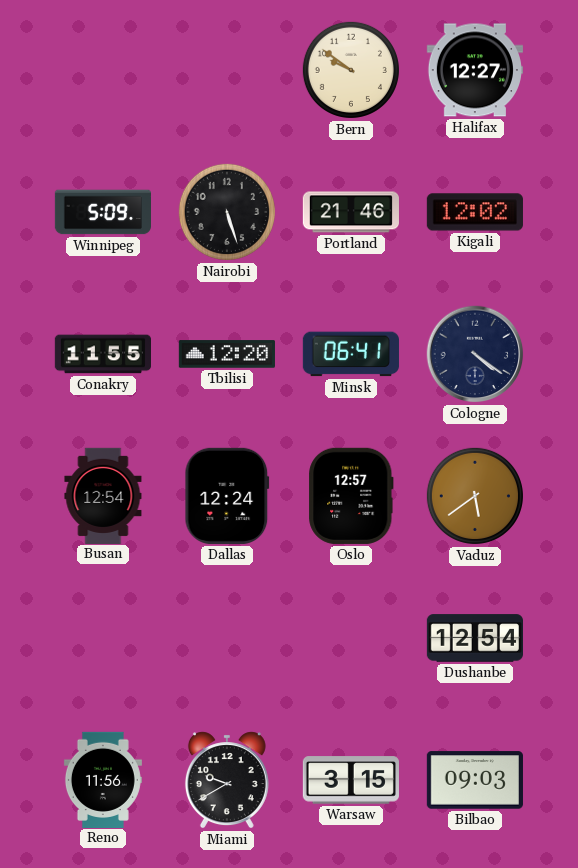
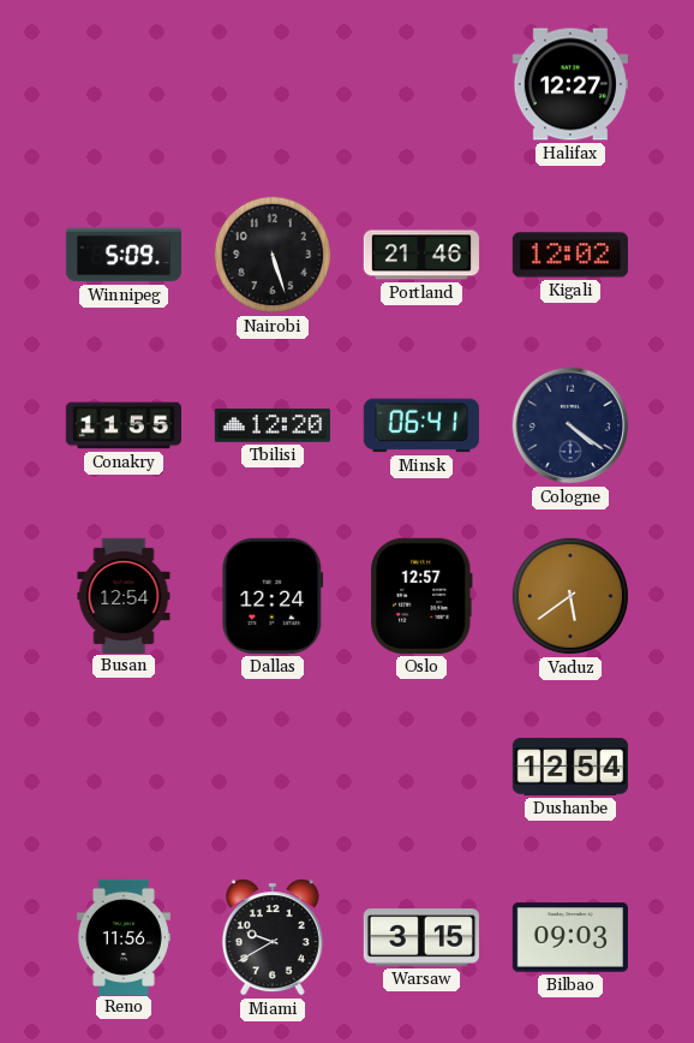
Bern: 9:51 -> none (351, 70)
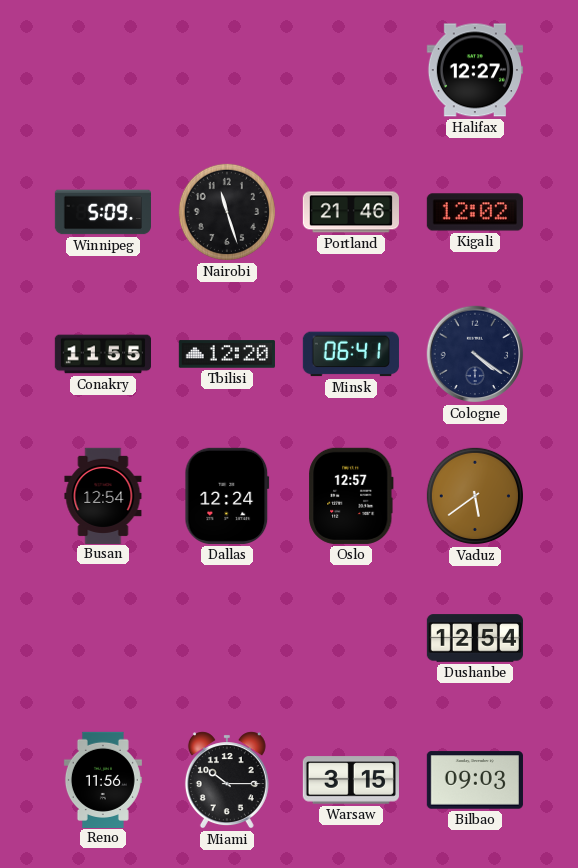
Nairobi: 5:27 -> 11:27 (227, 212)
Miami: 9:40 -> 10:15 (227, 780)
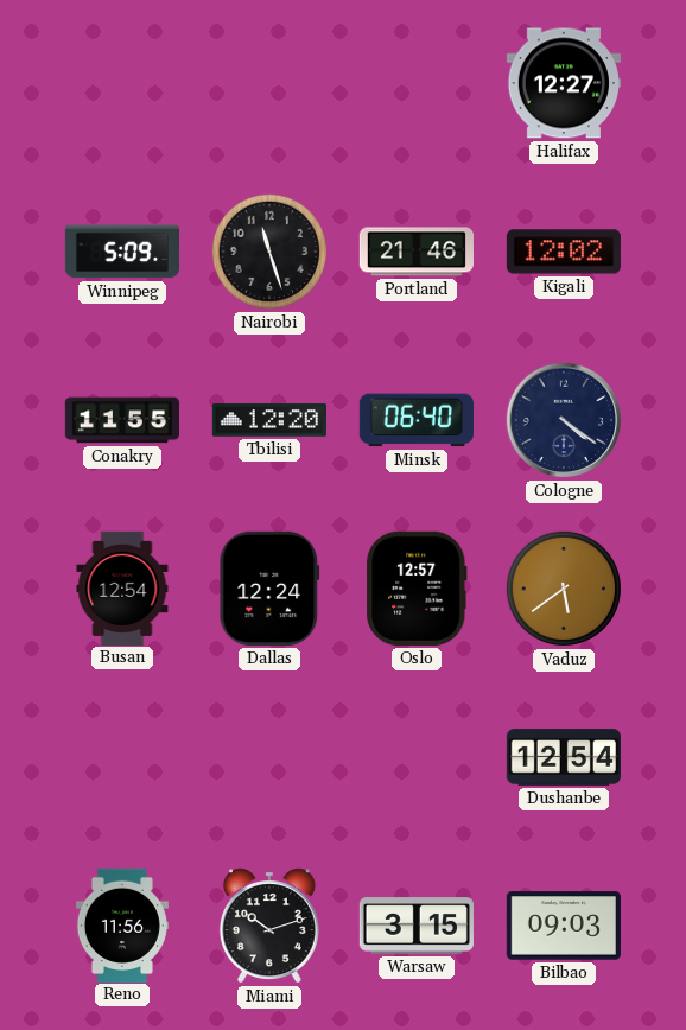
Minsk: 06:41 -> 06:40 (417, 420)
Miami: 10:15 -> 10:12 (269, 926)
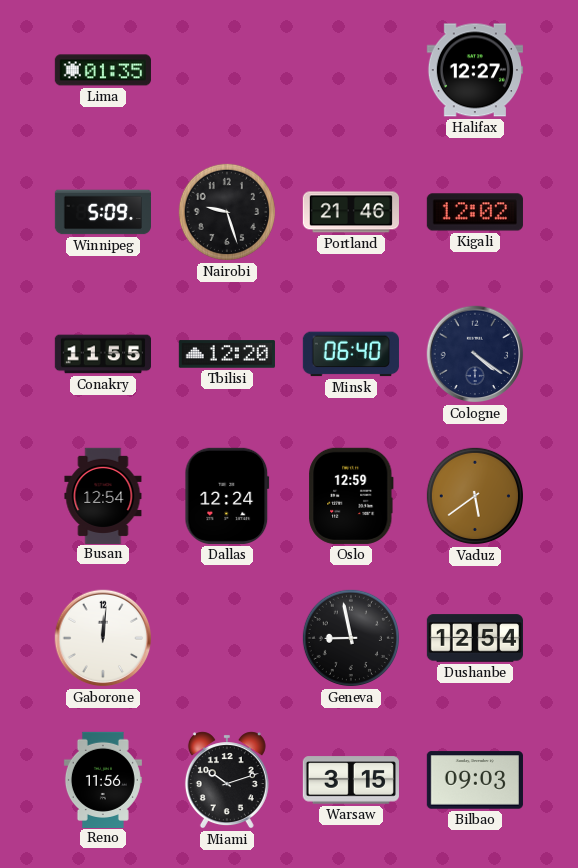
Lima: none -> 01:35 (103, 70)
Nairobi: 11:27 -> 9:27 (227, 212)
Oslo: 12:57 -> 12:59 (351, 496)
Gaborone: none -> 12:01 (103, 638)
Geneva: none -> 8:58 (351, 638)
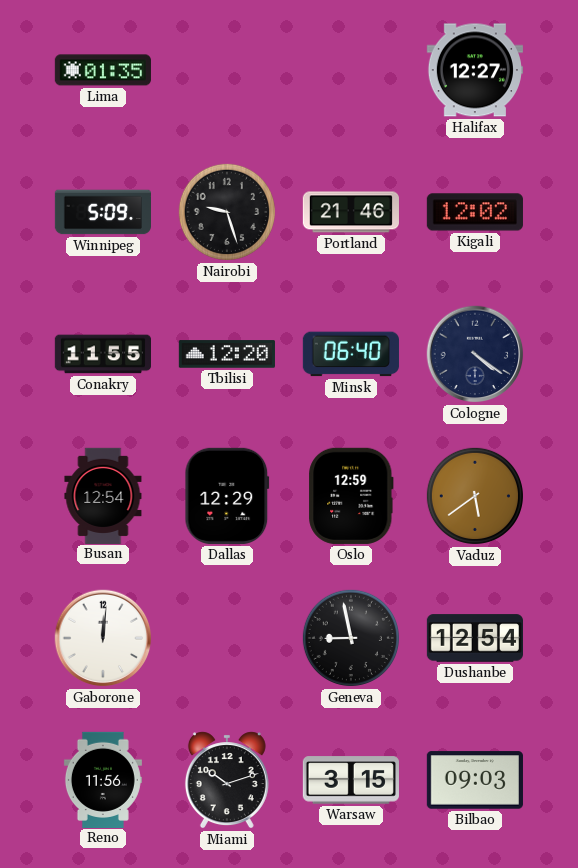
Dallas: 12:24 -> 12:29 (227, 496)
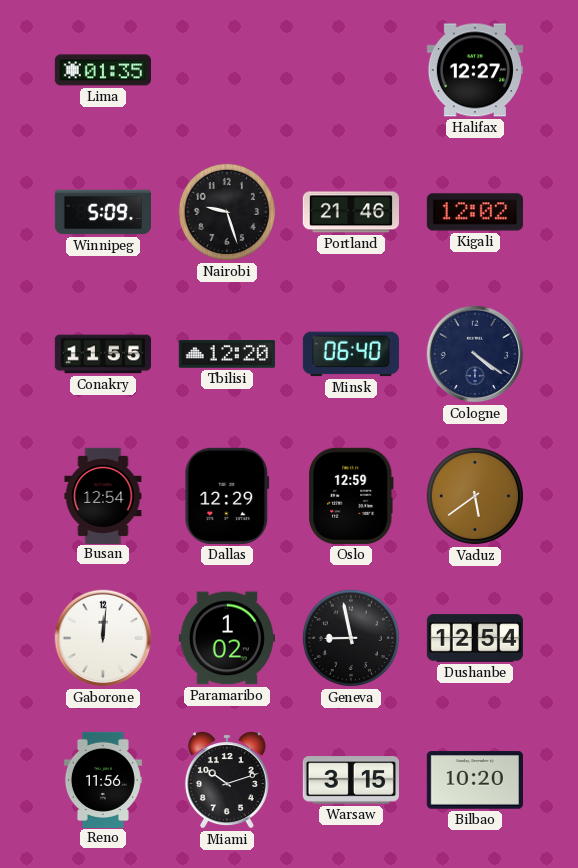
Paramaribo: none -> 1:02 (227, 638)
Bilbao: 09:03 -> 10:20 (475, 780)
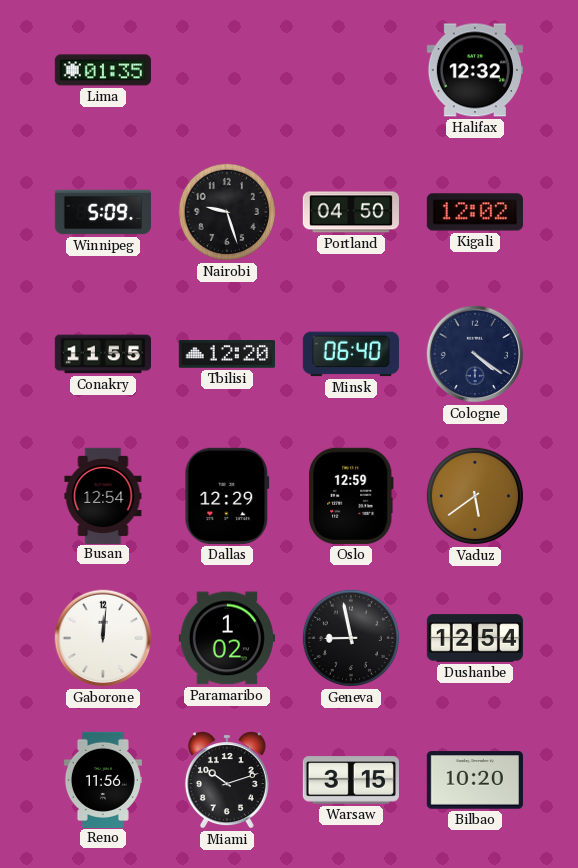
Halifax: 12:27 -> 12:32 (475, 70)
Portland: 21:46 -> 04:50 (351, 212)
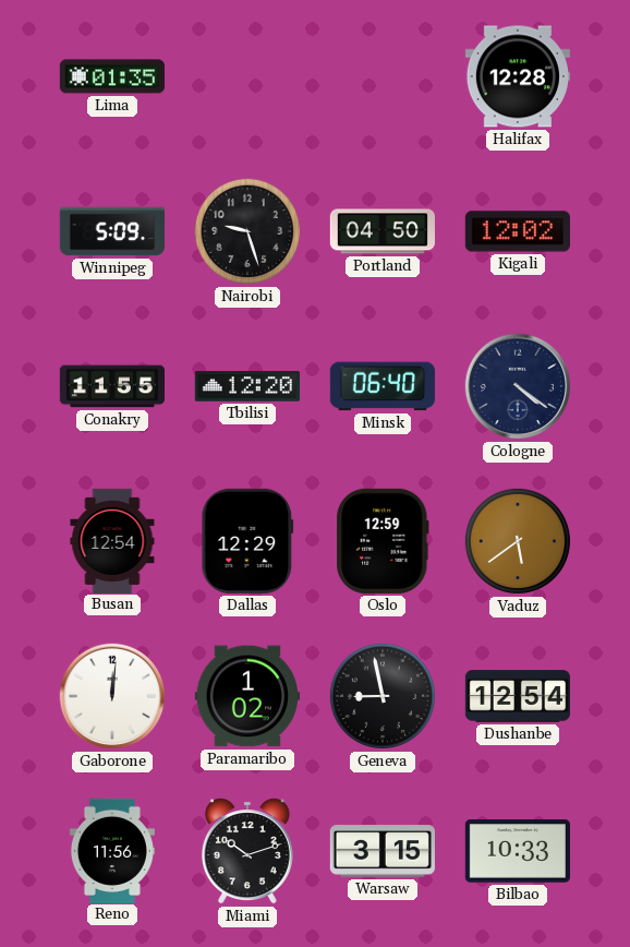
Halifax: 12:32 -> 12:28 (518, 76)
Bilbao: 10:20 -> 10:33 (518, 851)
